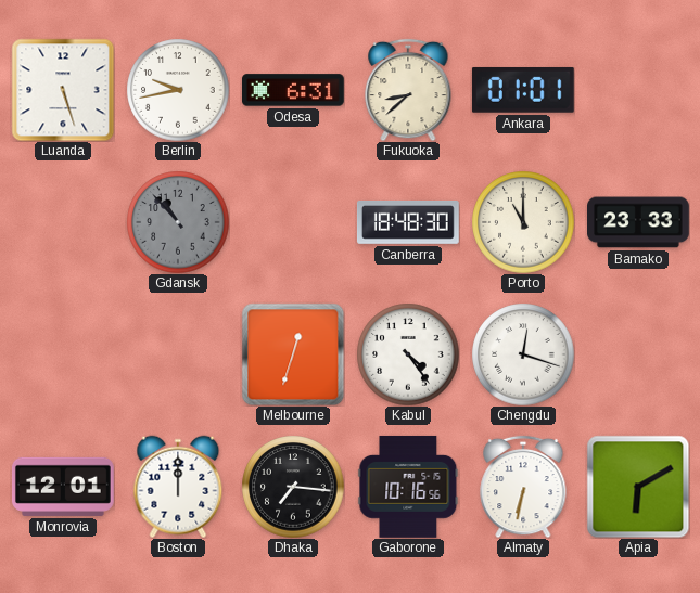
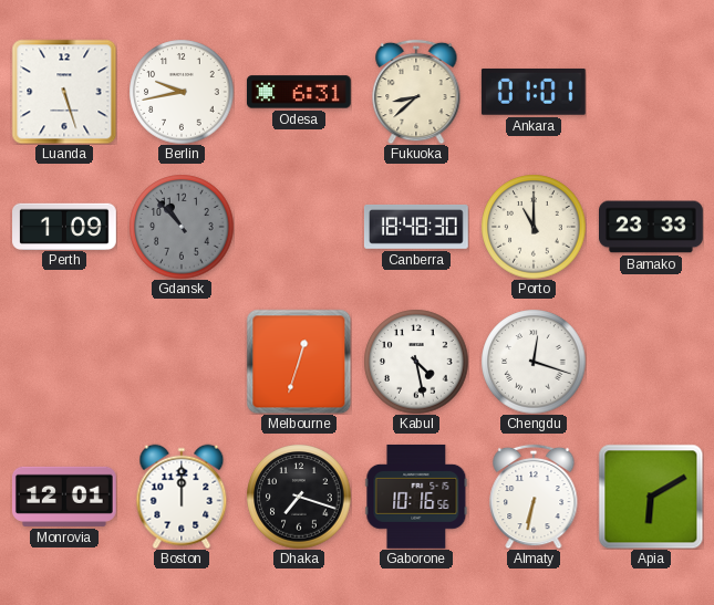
Perth: none -> 1:09 (65, 226)
Kabul: 4:24 -> 4:28 (416, 362)
Dhaka: 7:16 -> 7:18 (299, 497)
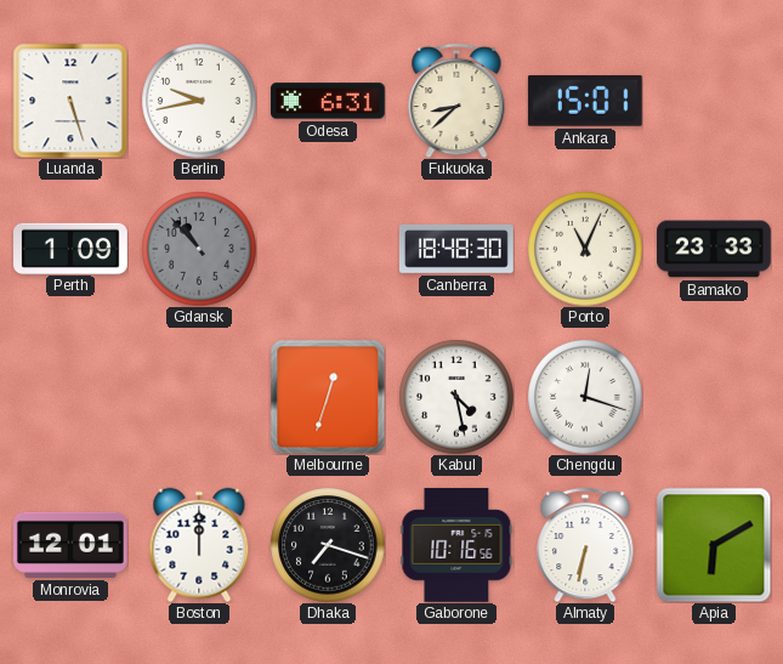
Ankara: 01:01 -> 15:01 (585, 101)
Porto: 11:00 -> 11:04 (585, 249)
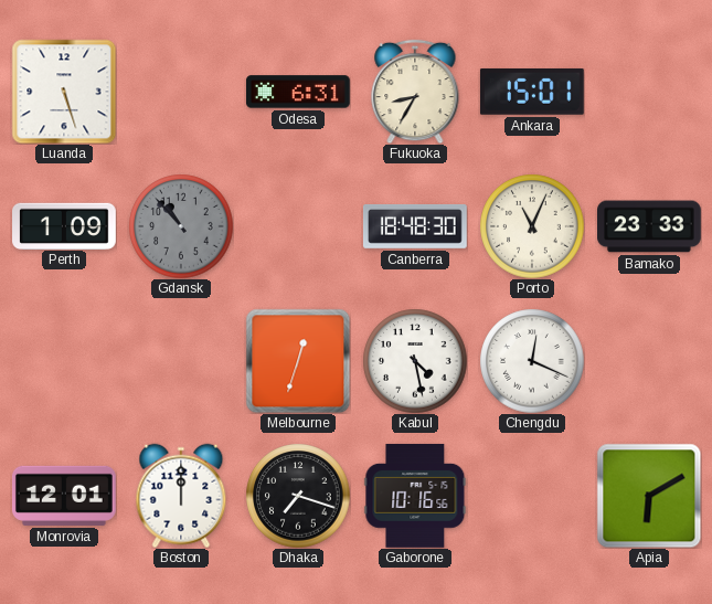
Berlin: 9:43 -> none (199, 101)
Fukuoka: 8:38 -> 8:35 (415, 92)
Chengdu: 12:18 -> 12:19 (532, 361)
Almaty: 6:32 -> none (585, 545)
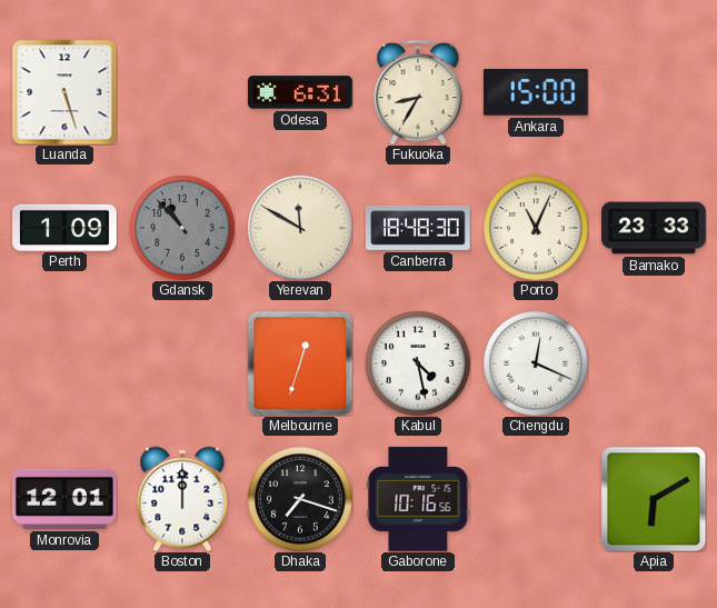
Ankara: 15:01 -> 15:00 (536, 92)
Yerevan: none -> 11:50 (300, 228)
